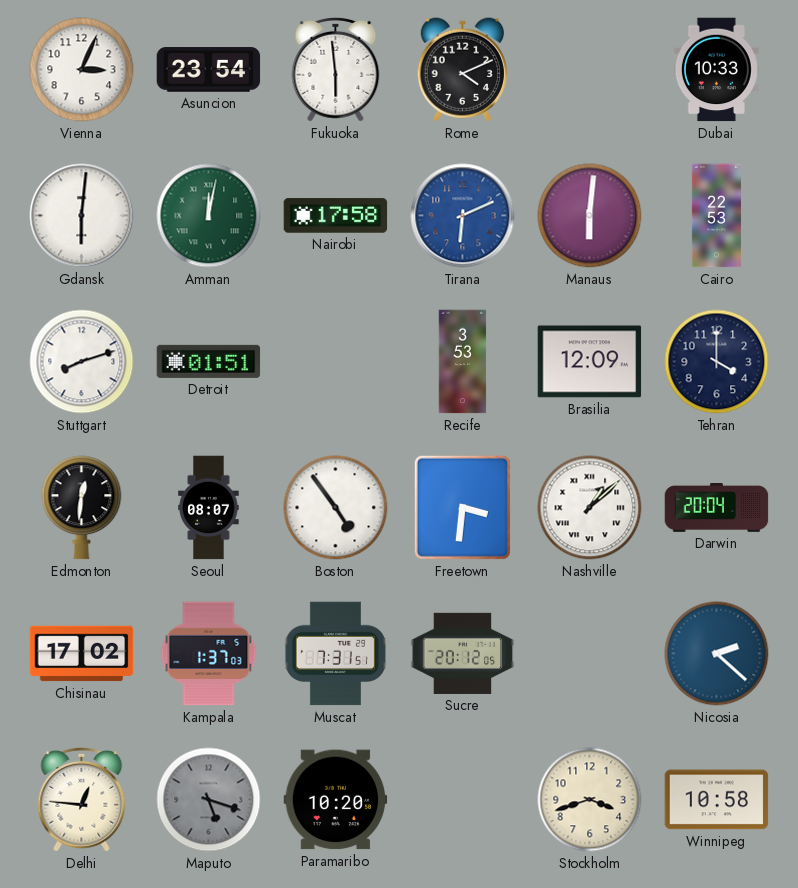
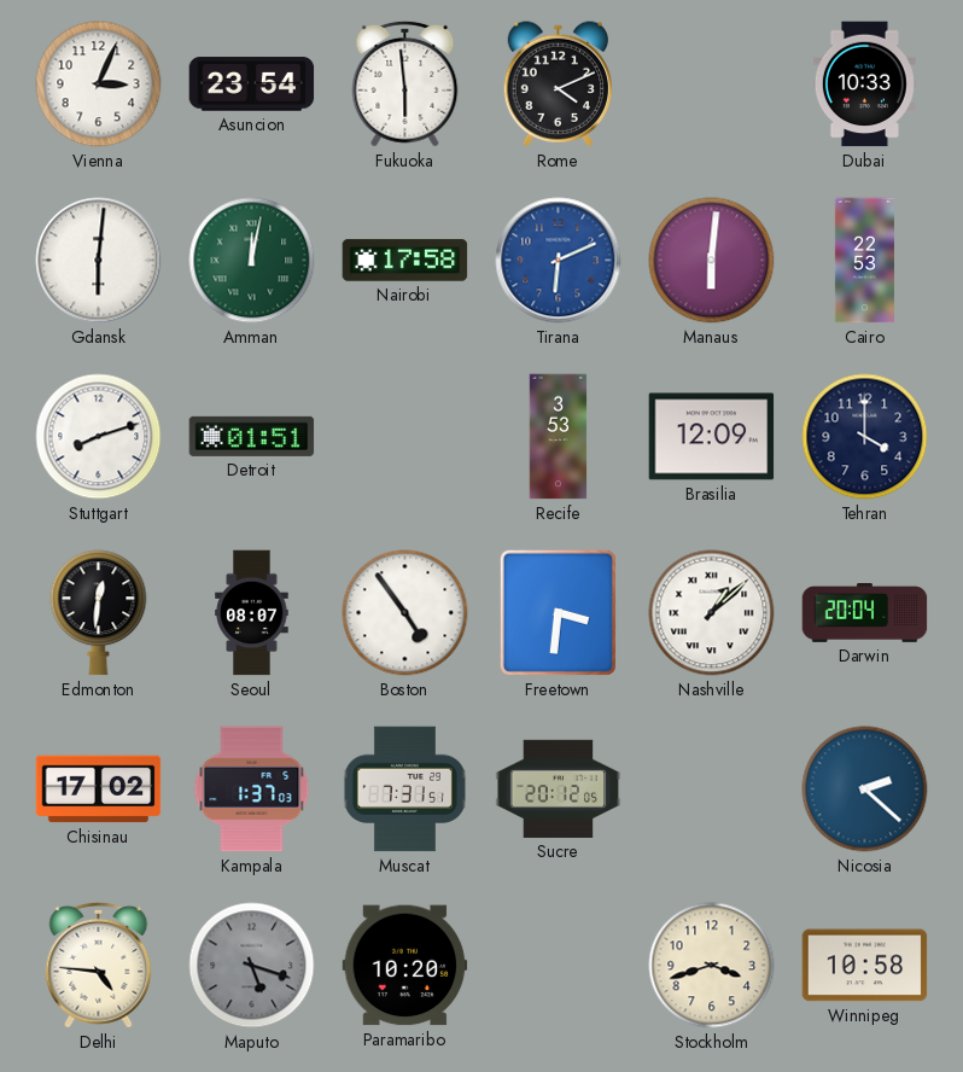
Delhi: 12:46 -> 4:46 (99, 965)
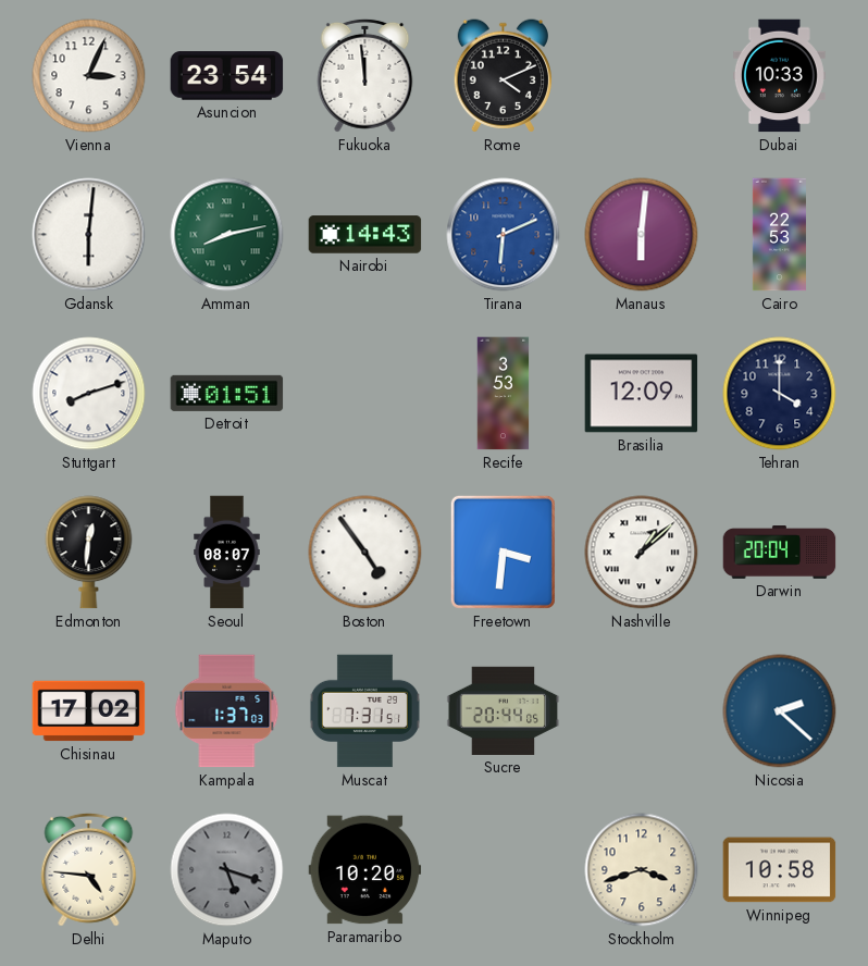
Fukuoka: 5:59 -> 11:59 (365, 75)
Amman: 12:02 -> 8:13 (227, 235)
Nairobi: 17:58 -> 14:43 (365, 235)
Sucre: 20:12 -> 20:44 (504, 710)
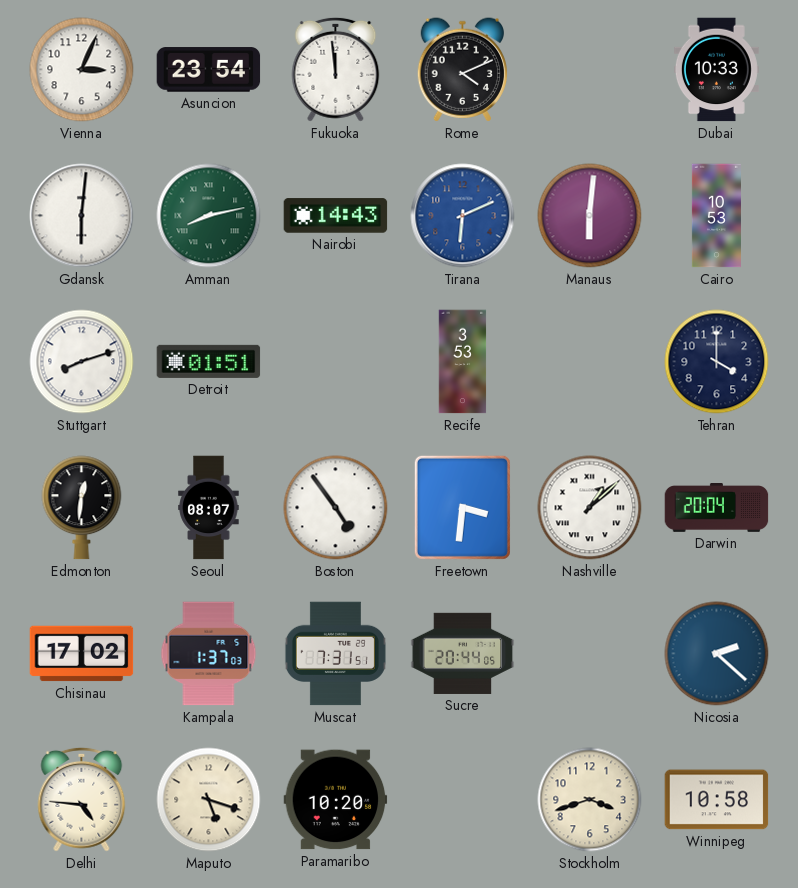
Cairo: 22:53 -> 10:53 (716, 216)
Brasilia: 12:09 -> none (642, 394)
Maputo dial: grey -> cream (209, 800)
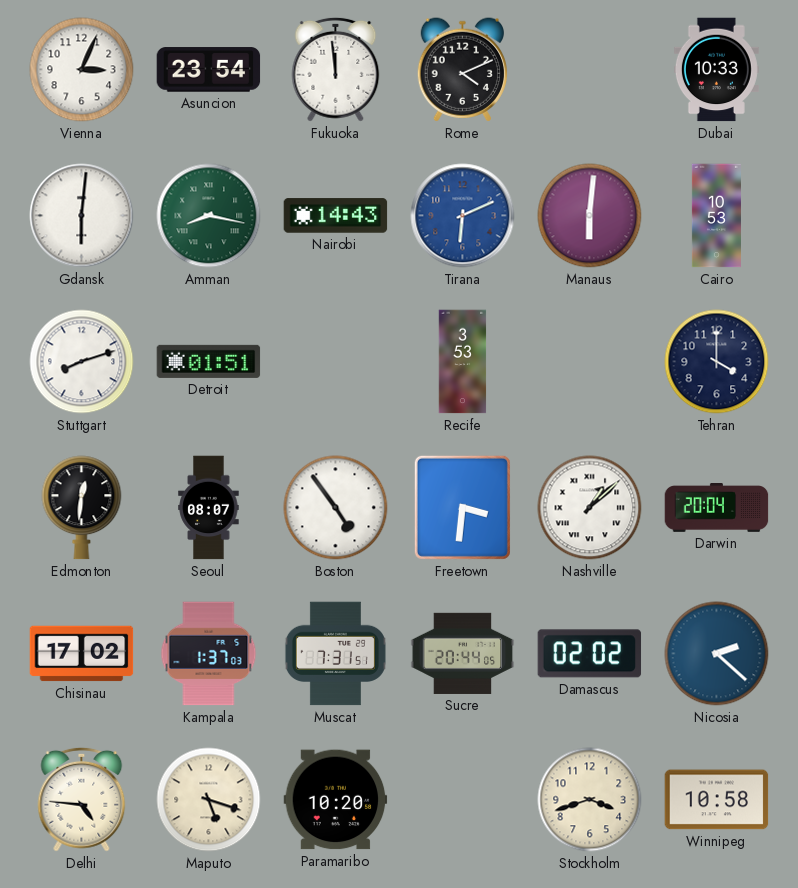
Amman: 8:13 -> 8:17 (209, 216)
Damascus: none -> 02:02 (590, 654)
